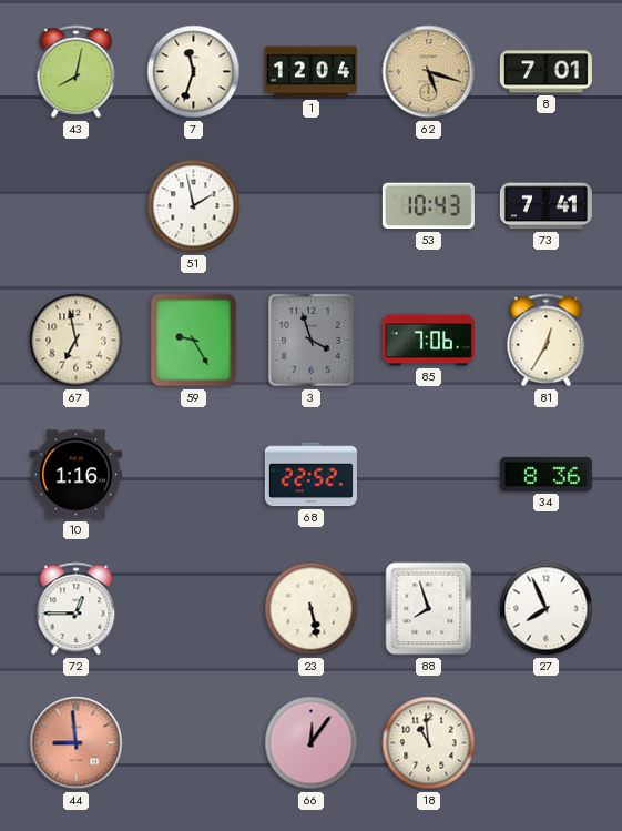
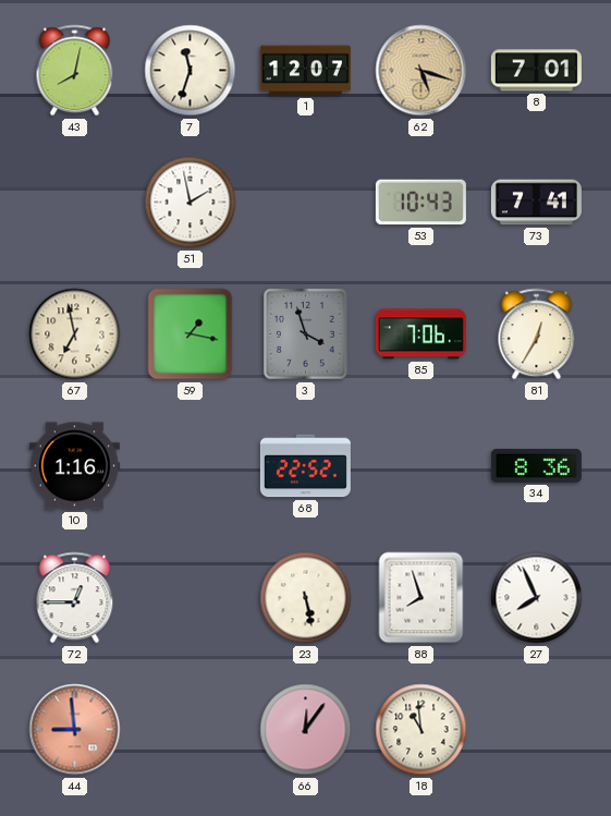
1: 12:04 -> 12:07 (305, 71)
59: 9:25 -> 1:17 (191, 334)
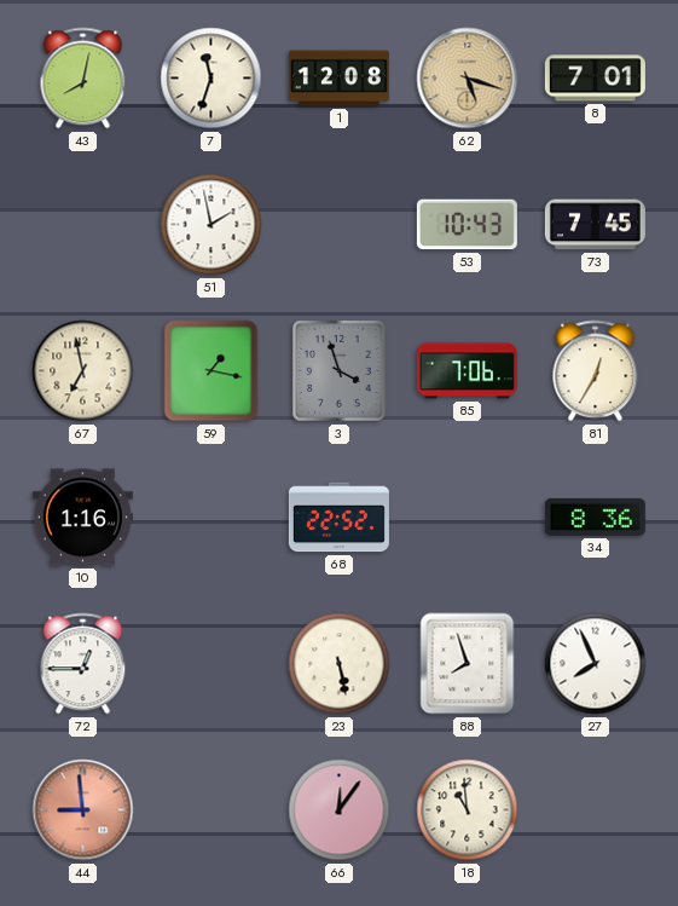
1: 12:07 -> 12:08 (338, 79)
73: 7:41 -> 7:45 (595, 225)
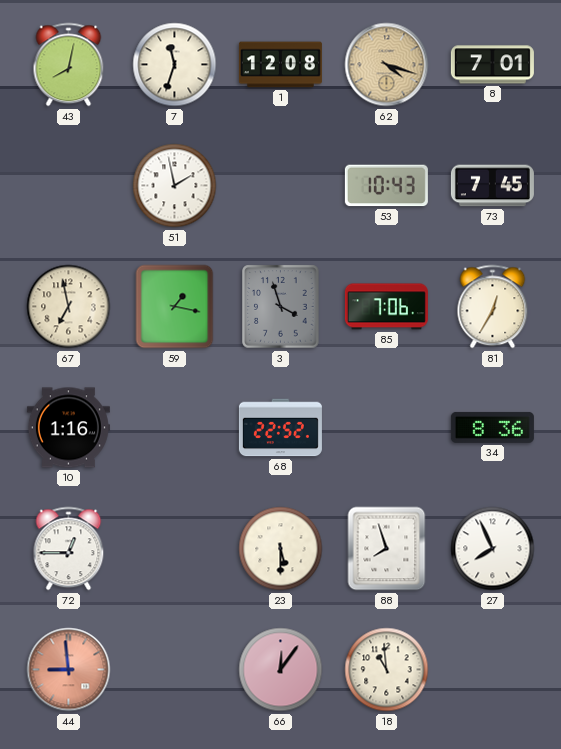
62: 5:18 -> 4:18 (387, 65)
23: 5:28 -> 5:30 (281, 549)
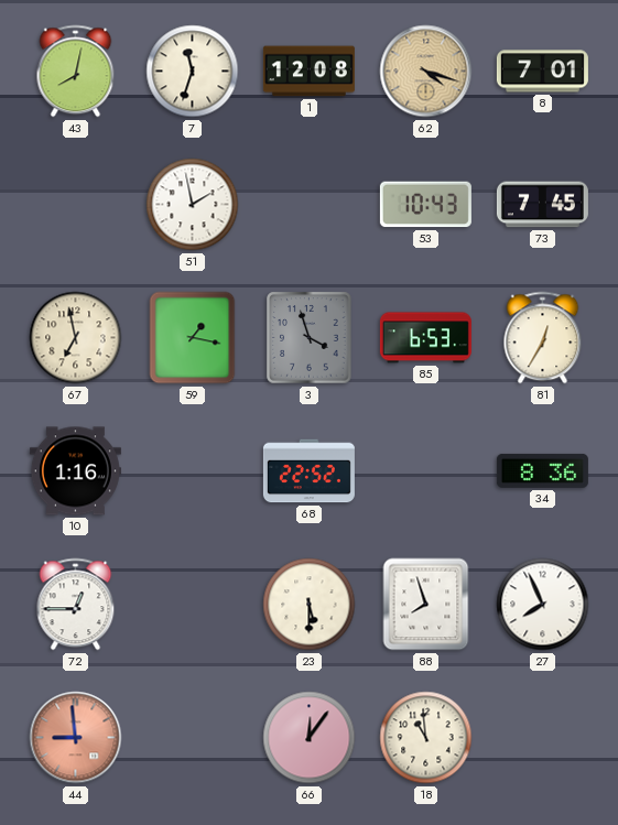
85: 7:06 -> 6:53 (425, 338)
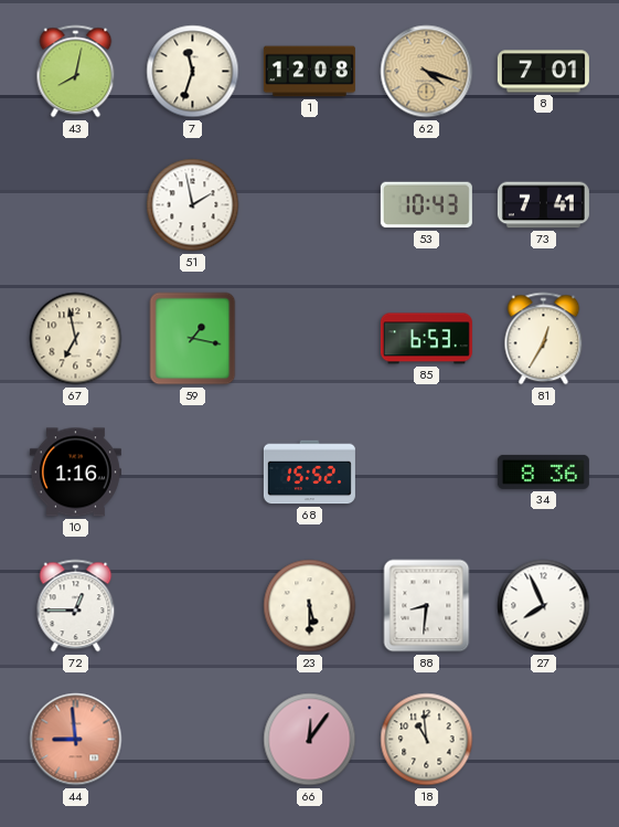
73: 7:45 -> 7:41 (543, 205)
3: 3:57 -> none (310, 338)
68: 22:52 -> 15:52 (309, 473)
88: 7:57 -> 8:31 (427, 606)
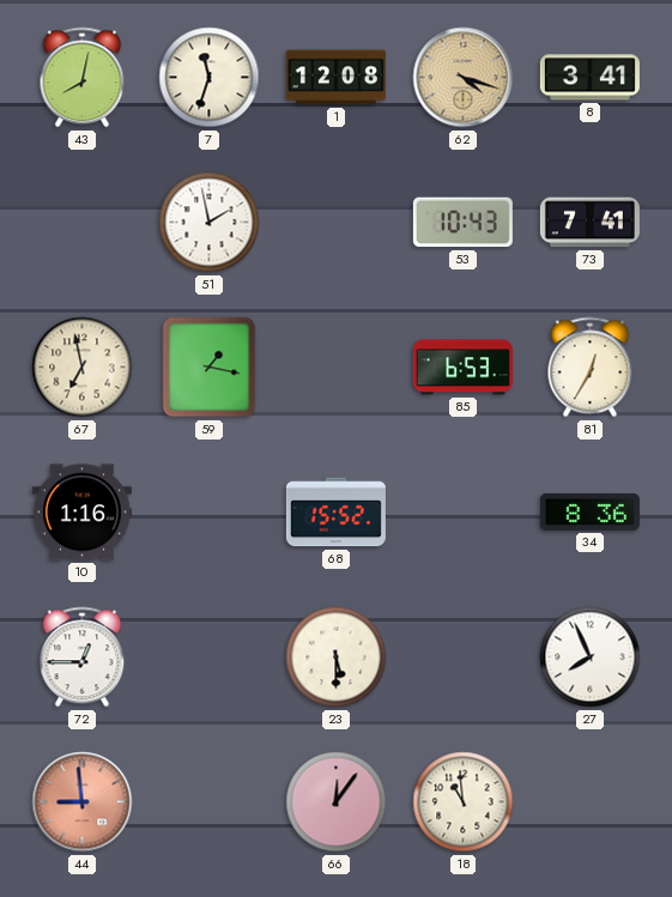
8: 7:01 -> 3:41 (589, 78)
88: 8:31 -> none (427, 606)
